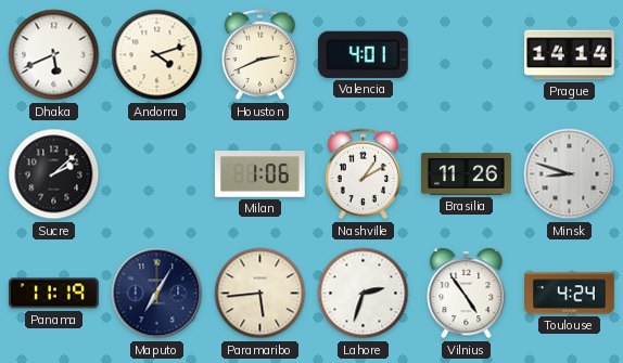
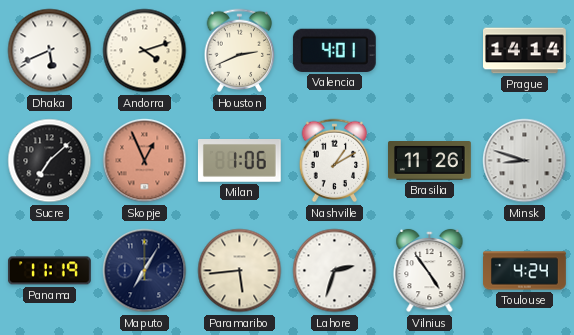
Sucre: 2:08 -> 7:08 (50, 161)
Skopje: none -> 12:56 (145, 161)
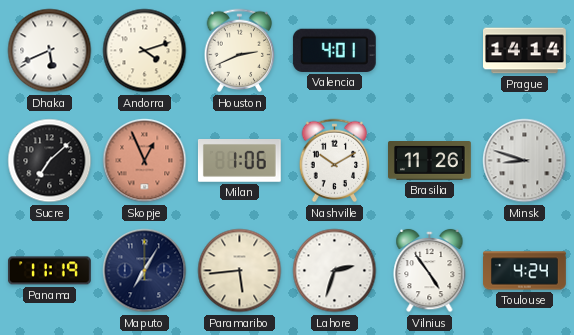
Nashville: 1:10 -> 10:10 (335, 161)
